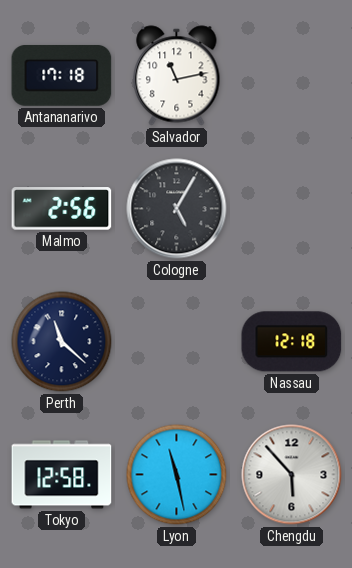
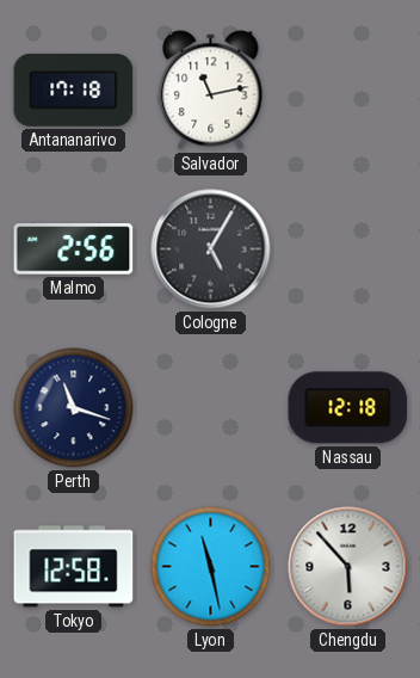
Perth: 11:22 -> 11:18 (74, 408)
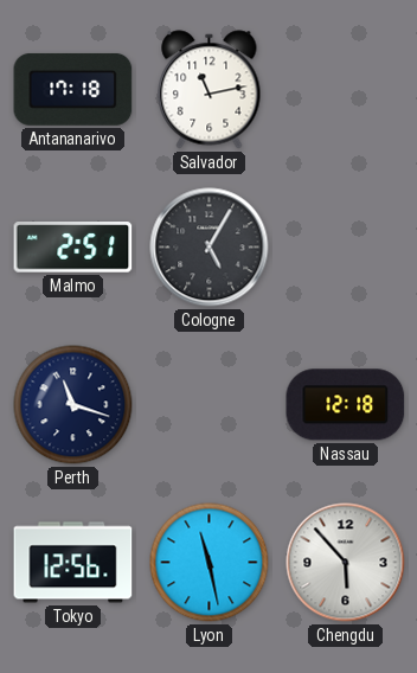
Malmo: 2:56 -> 2:51 (73, 248)
Tokyo: 12:58 -> 12:56 (73, 563)
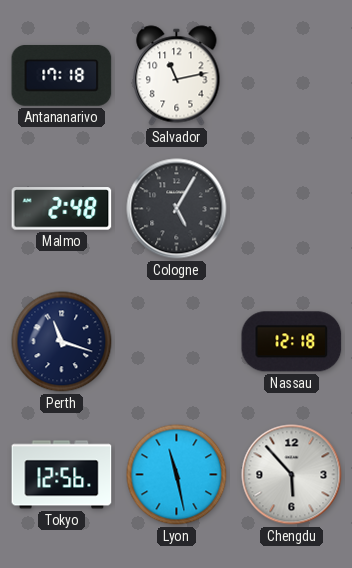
Malmo: 2:51 -> 2:48 (62, 209)
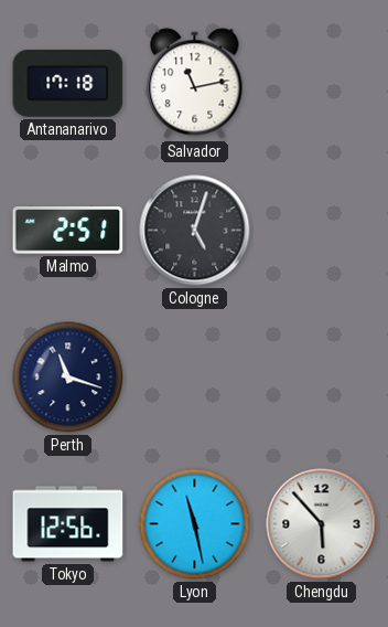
Malmo: 2:48 -> 2:51 (68, 231)
Cologne: 5:05 -> 5:03 (195, 231)
Nassau: 12:18 -> none (292, 342)
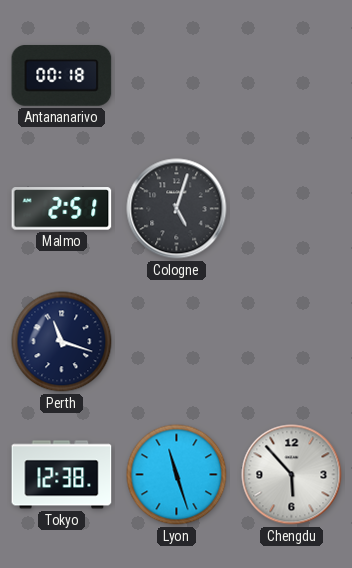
Antananarivo: 17:18 -> 00:18 (62, 75)
Salvador: 11:13 -> none (195, 84)
Tokyo: 12:56 -> 12:38 (62, 475)
Lyon: 11:28 -> 11:27 (177, 475)
